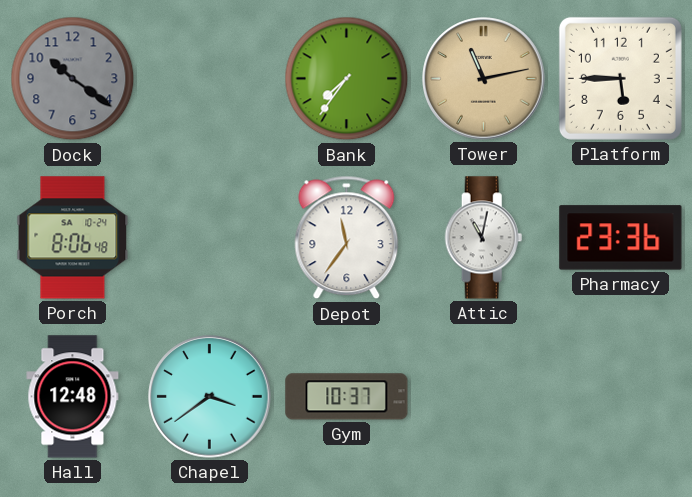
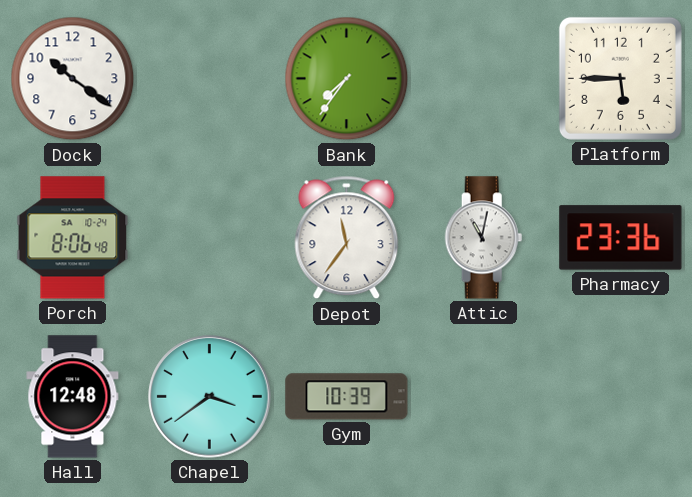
Dock dial: grey -> white (73, 79)
Tower: 11:13 -> none (484, 79)
Gym: 10:37 -> 10:39 (347, 397)
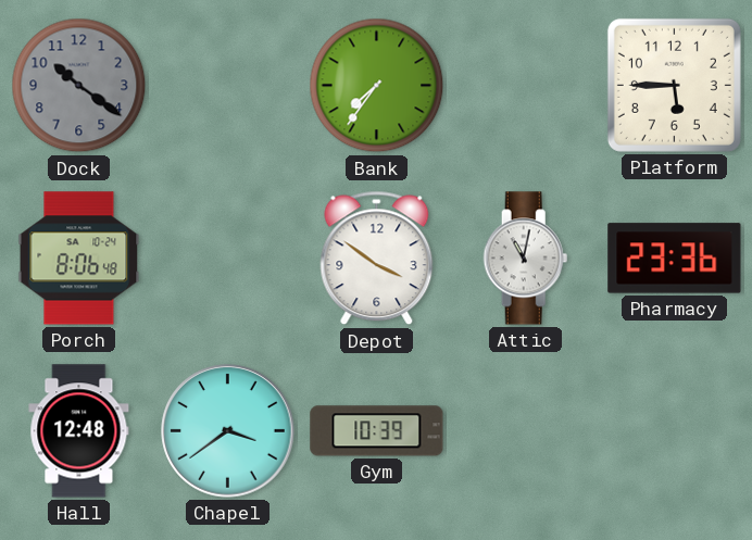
Dock dial: white -> grey (79, 86)
Depot: 11:36 -> 3:51 (377, 259)
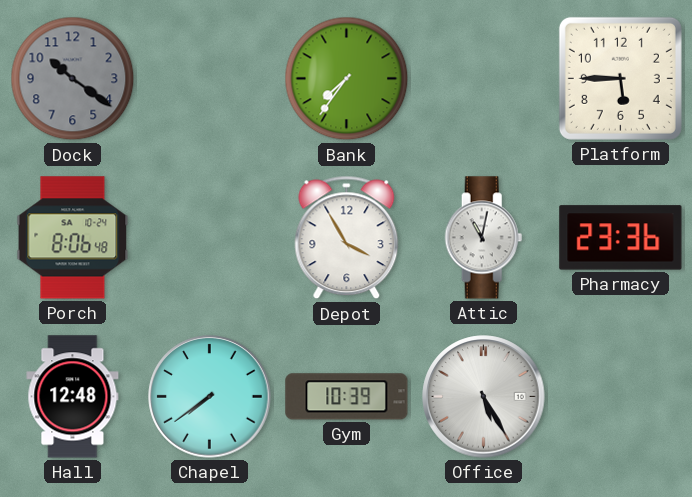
Depot: 3:51 -> 3:55 (347, 238)
Chapel: 3:39 -> 7:39 (210, 397)
Office: none -> 5:25 (484, 397)
